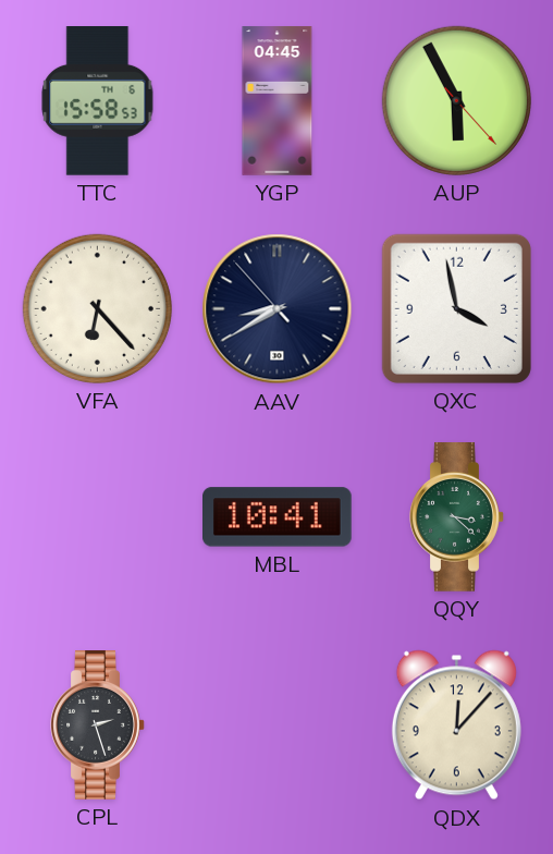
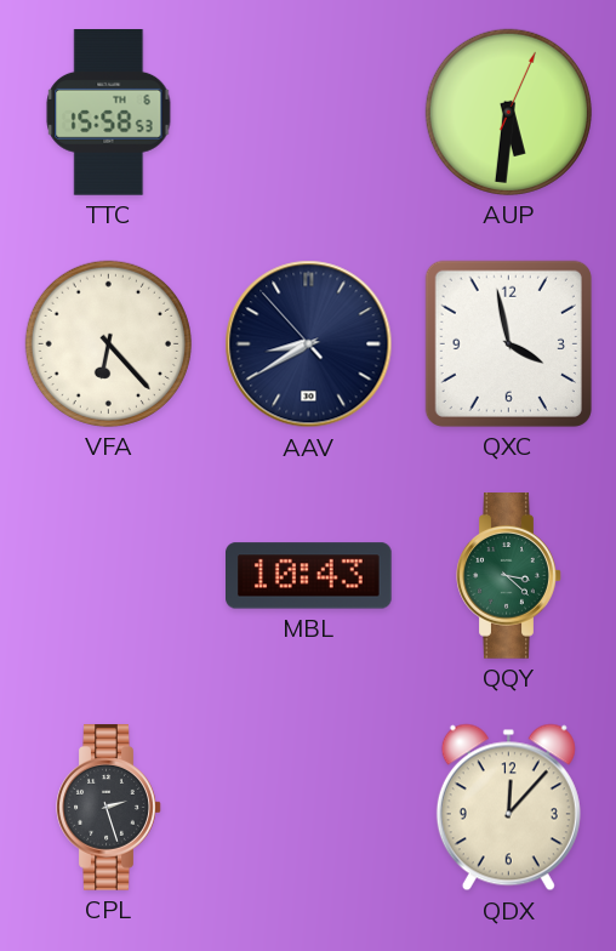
YGP: 04:45 -> none (278, 101)
AUP: 5:55 -> 5:31 (508, 112)
MBL: 10:41 -> 10:43 (309, 576)
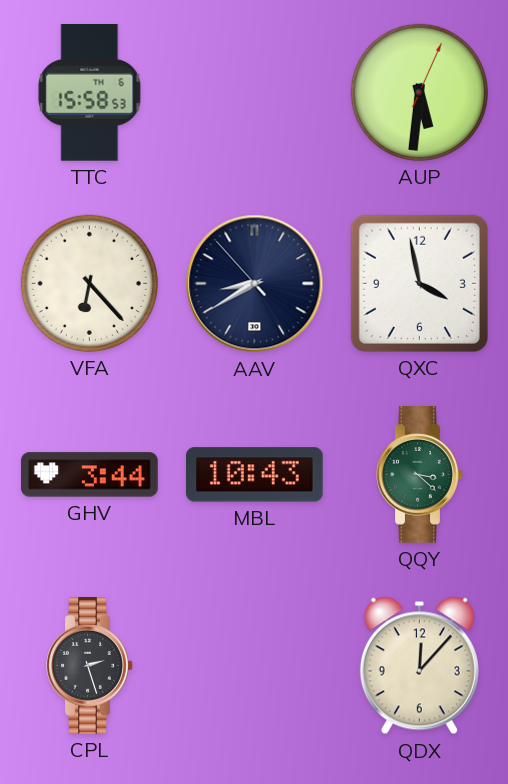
GHV: none -> 3:44 (90, 475)
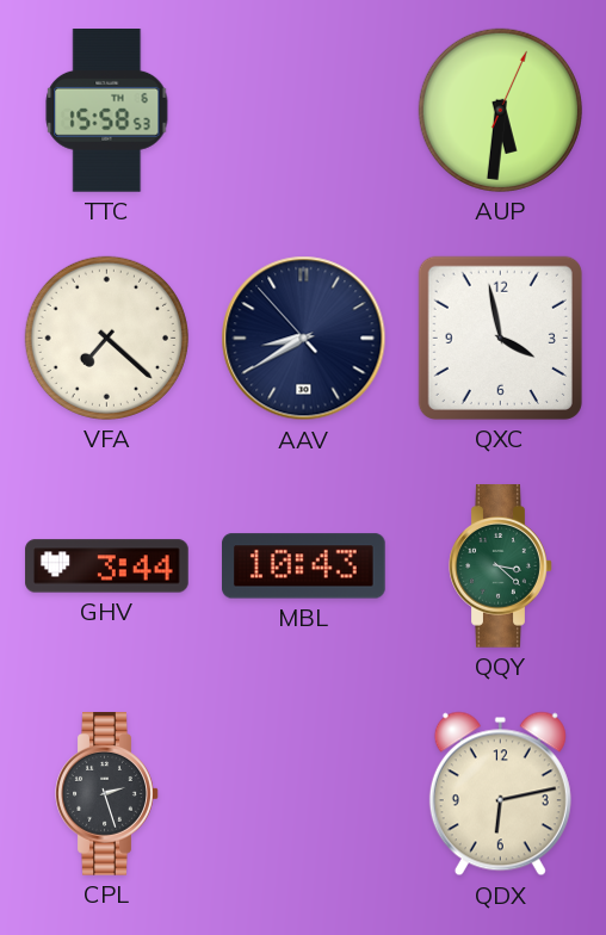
VFA: 6:23 -> 7:22 (106, 338)
QDX: 12:07 -> 6:13 (500, 794)
